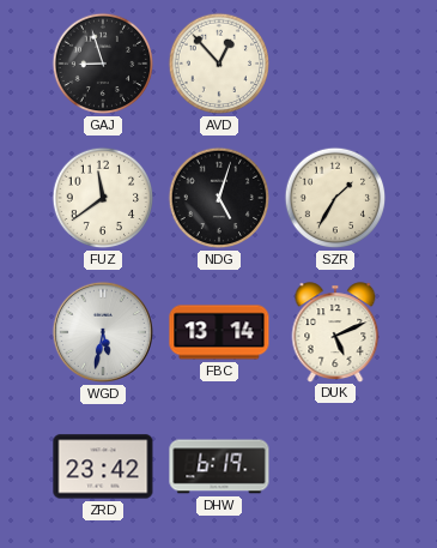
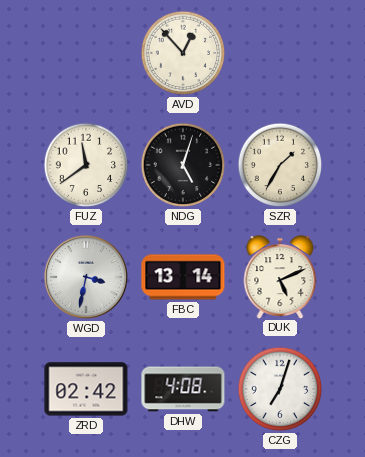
GAJ: 8:57 -> none (103, 64)
WGD: 5:32 -> 3:32 (86, 277)
ZRD: 23:42 -> 02:42 (86, 389)
DHW: 6:19 -> 4:08 (183, 389)
CZG: none -> 7:03 (280, 389)
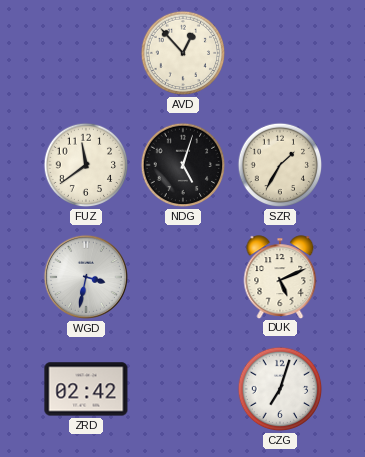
FBC: 13:14 -> none (183, 277)
DHW: 4:08 -> none (183, 389)
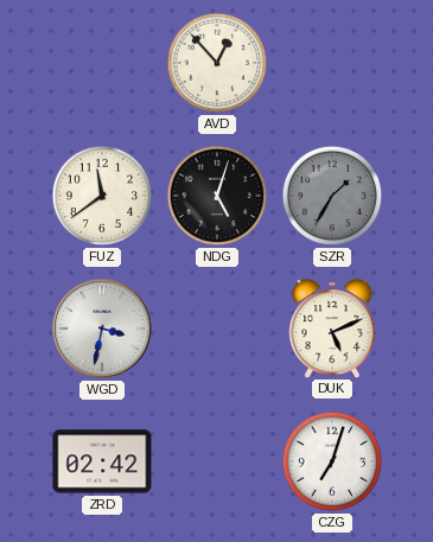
SZR dial: cream -> grey (332, 196)
